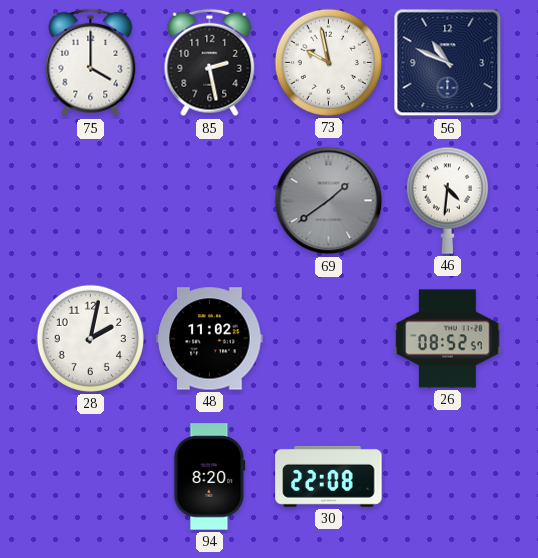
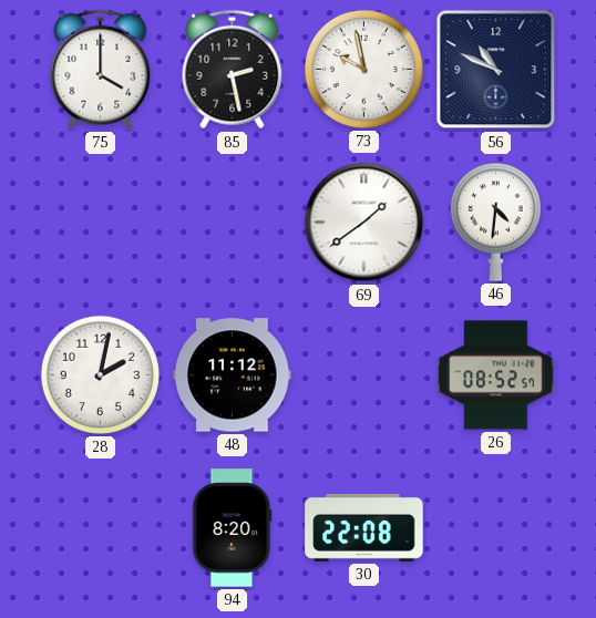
69 dial: grey -> white (364, 223)
48: 11:02 -> 11:12 (233, 375)
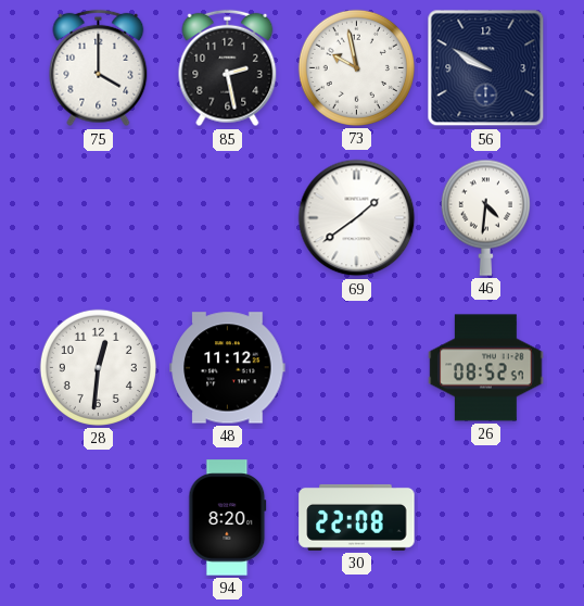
56: 10:49 -> 9:50 (486, 68)
28: 2:02 -> 12:31 (98, 367)
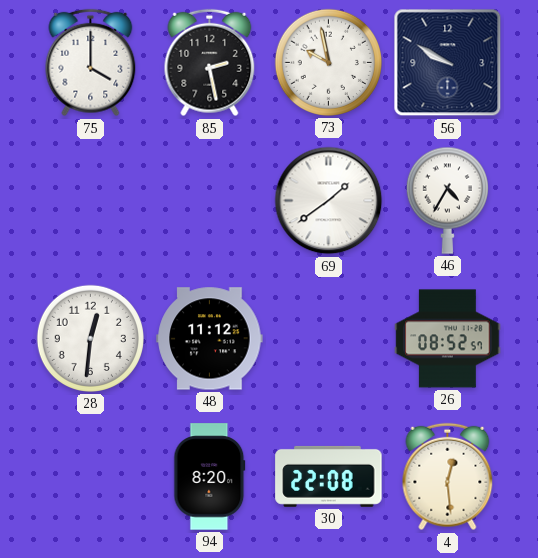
46: 4:31 -> 4:35 (447, 200)
4: none -> 12:29 (448, 477)
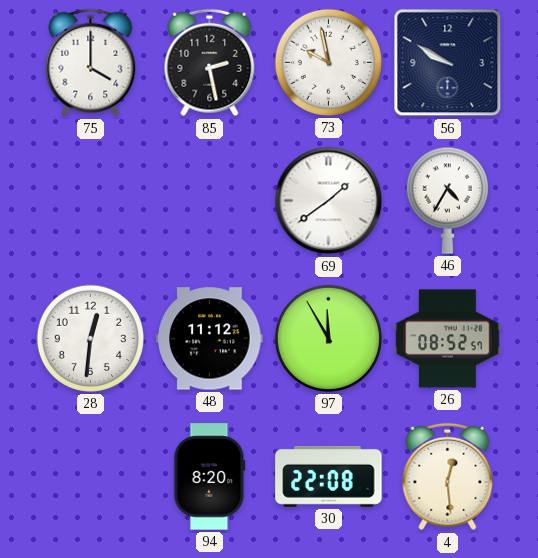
97: none -> 11:55 (328, 338)
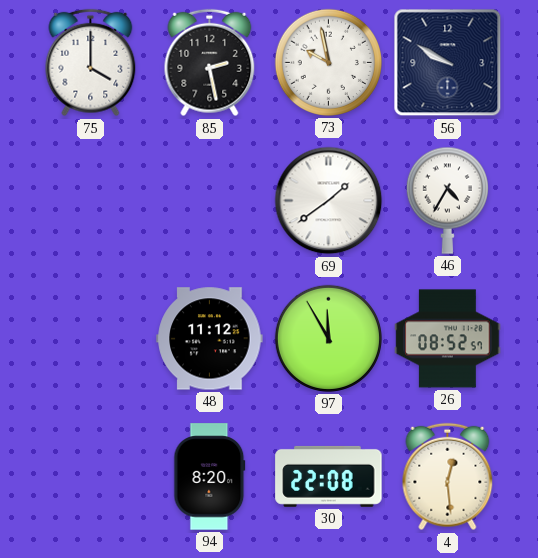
28: 12:31 -> none (90, 338)
